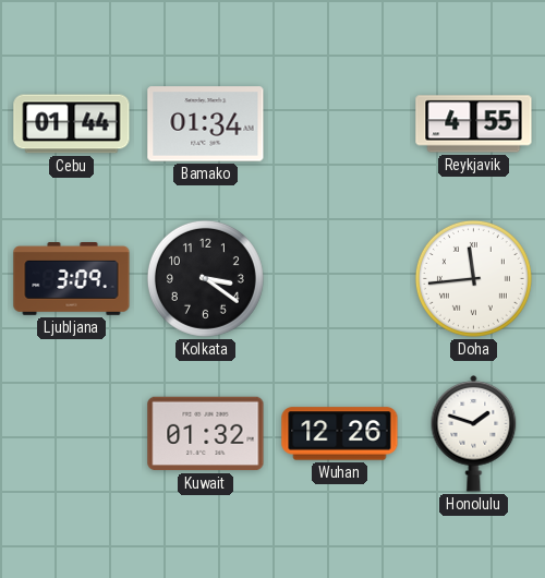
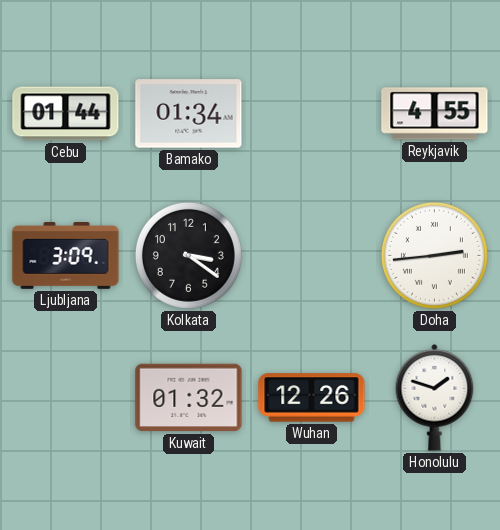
Doha: 11:44 -> 2:44 (434, 255)
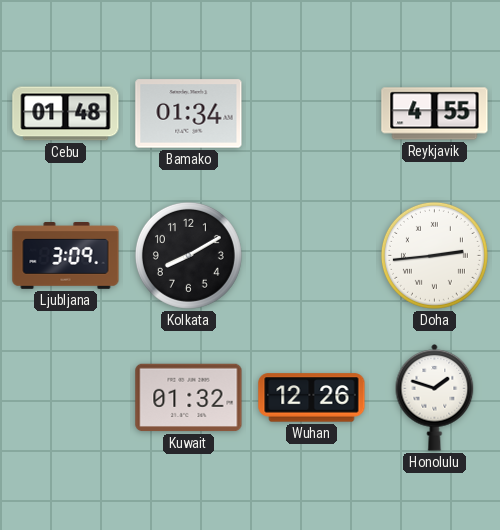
Cebu: 01:44 -> 01:48 (66, 114)
Kolkata: 3:21 -> 8:10 (188, 255)
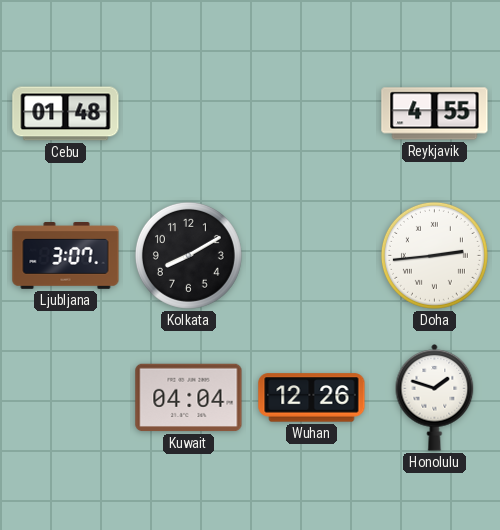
Bamako: 01:34 -> none (189, 114)
Ljubljana: 3:09 -> 3:07 (66, 256)
Kuwait: 01:32 -> 04:04 (189, 398)
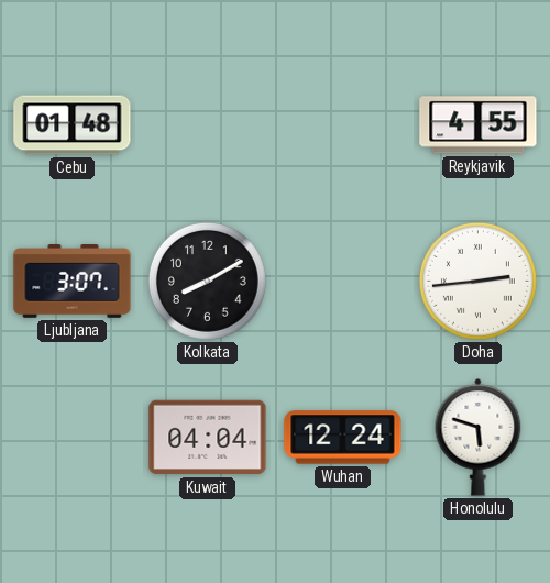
Wuhan: 12:26 -> 12:24 (343, 438)
Honolulu: 1:48 -> 5:48 (479, 438)
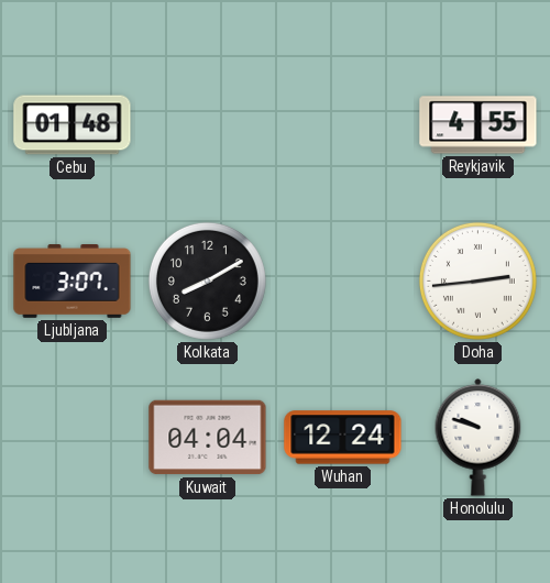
Honolulu: 5:48 -> 9:48 (479, 438)
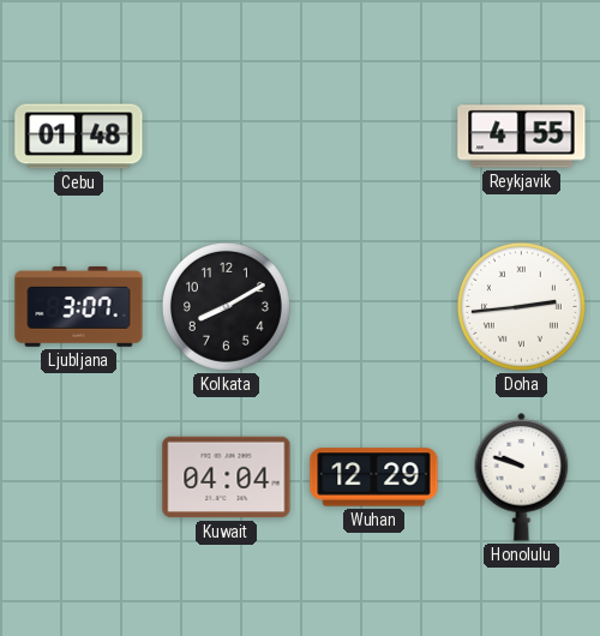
Wuhan: 12:24 -> 12:29 (374, 478)
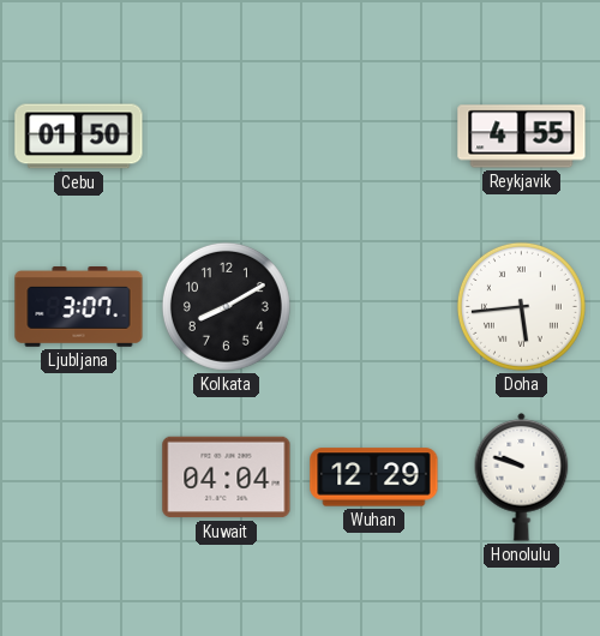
Cebu: 01:48 -> 01:50 (79, 137)
Doha: 2:44 -> 5:44 (521, 306)
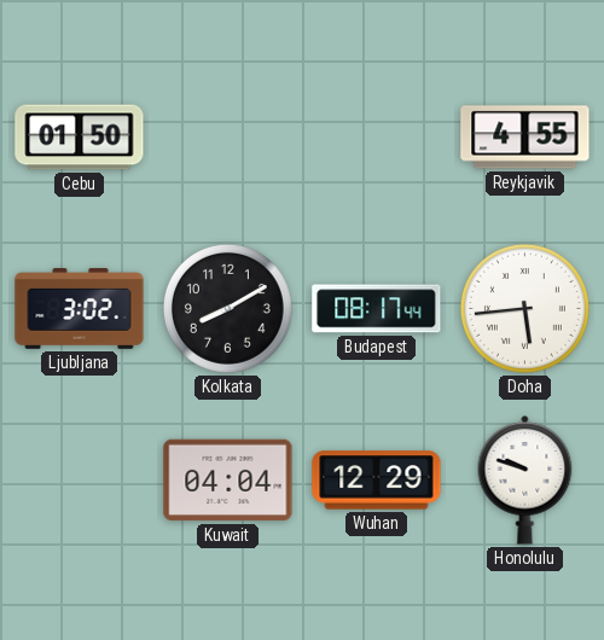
Ljubljana: 3:07 -> 3:02 (80, 309)
Budapest: none -> 08:17 (377, 309)
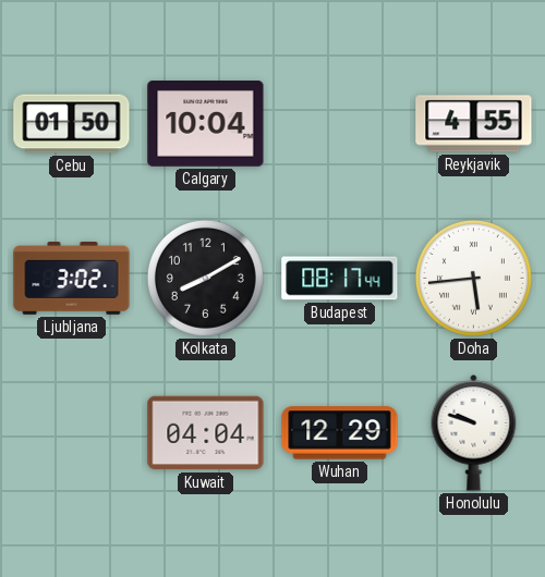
Calgary: none -> 10:04 (206, 124)
